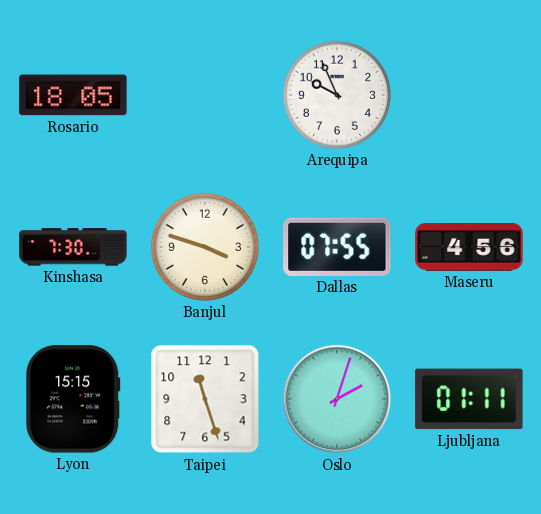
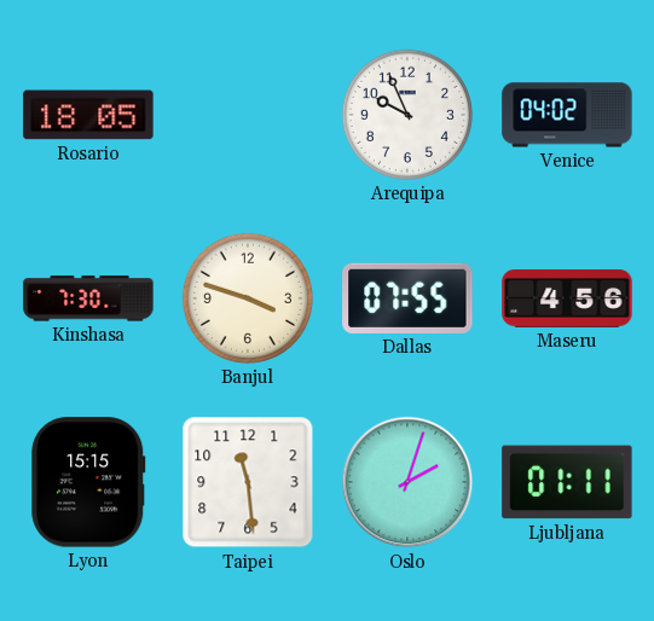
Venice: none -> 04:02 (567, 115)
Taipei: 11:27 -> 11:29 (248, 482)
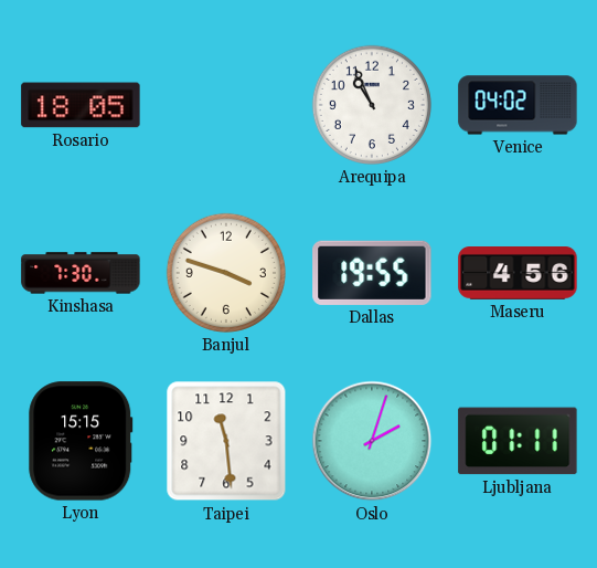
Arequipa: 9:56 -> 10:56 (372, 105)
Dallas: 07:55 -> 19:55 (372, 273)
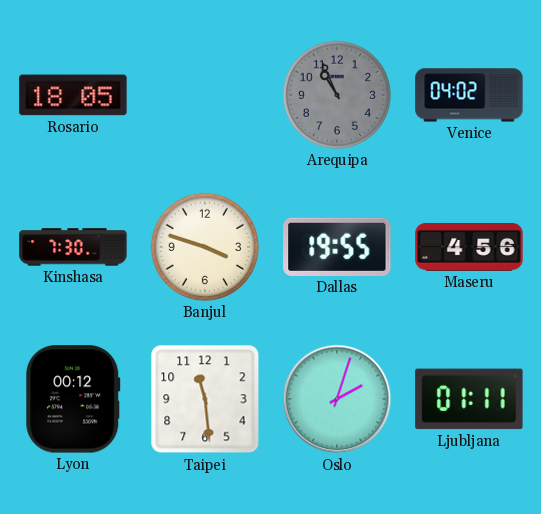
Arequipa dial: white -> grey (337, 95)
Lyon: 15:15 -> 00:12 (73, 399)
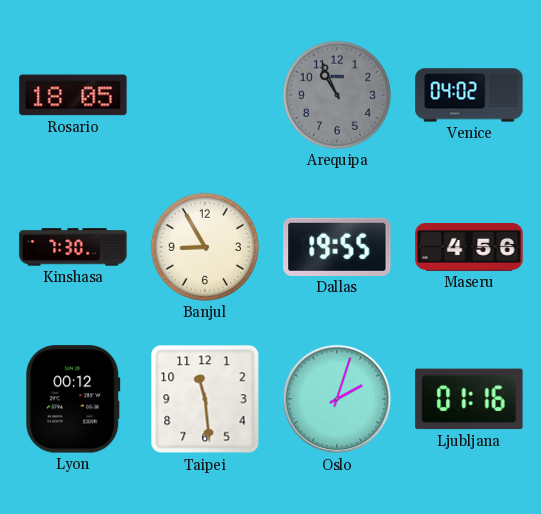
Banjul: 3:48 -> 8:55 (205, 247)
Ljubljana: 01:11 -> 01:16 (469, 399)
